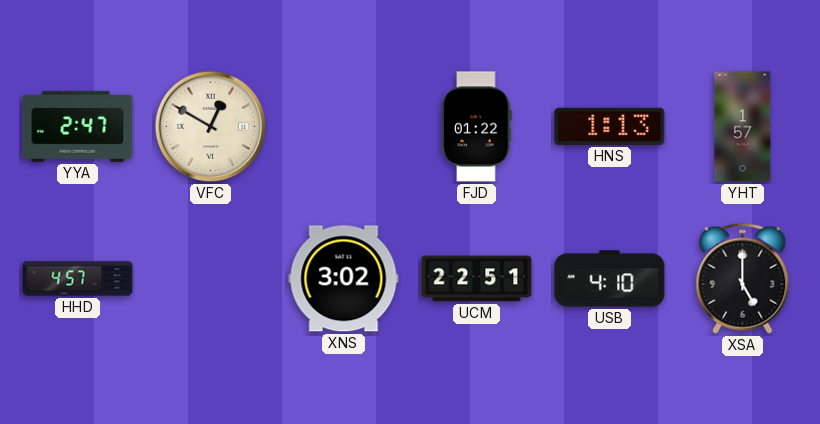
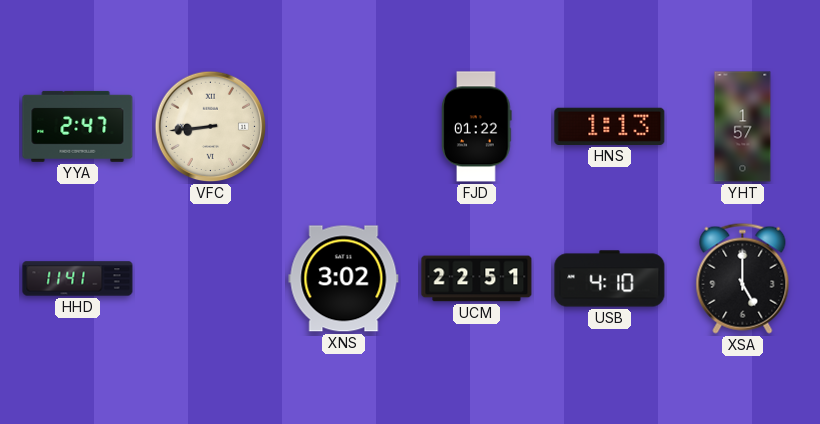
VFC: 12:50 -> 8:44 (211, 127)
HHD: 4:57 -> 11:41 (78, 279)
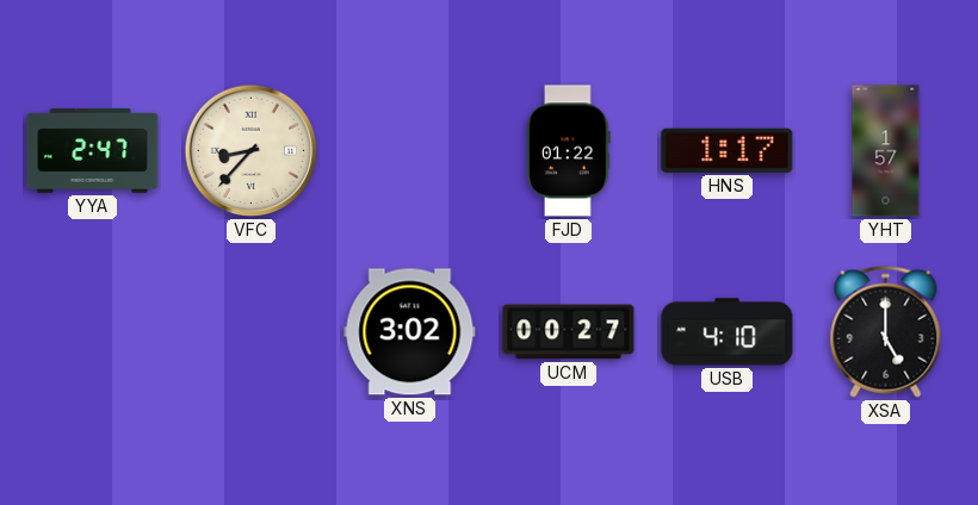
VFC: 8:44 -> 8:37 (252, 151)
HNS: 1:13 -> 1:17 (728, 150)
HHD: 11:41 -> none (78, 279)
UCM: 22:51 -> 00:27 (569, 332)
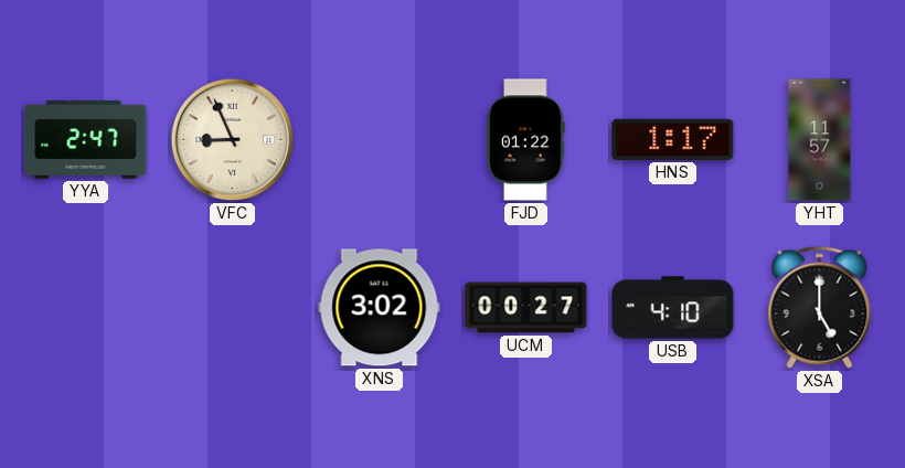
VFC: 8:37 -> 8:56 (233, 140)
YHT: 1:57 -> 11:57 (820, 140)
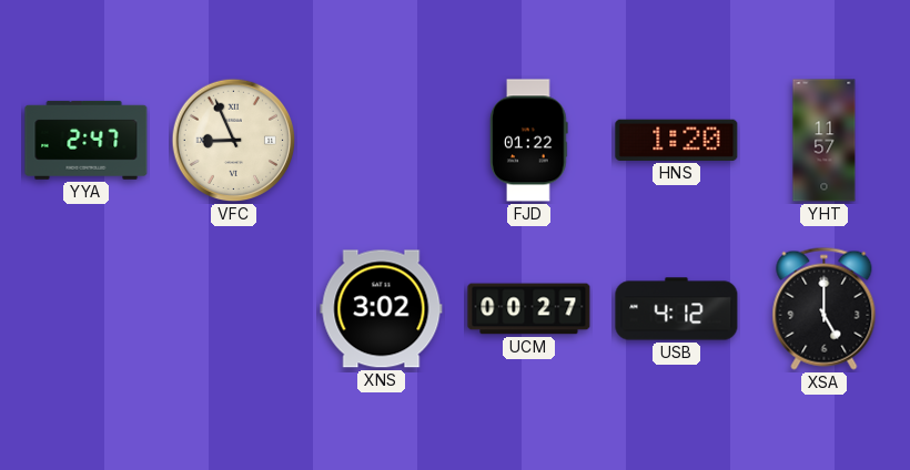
HNS: 1:17 -> 1:20 (677, 140)
USB: 4:10 -> 4:12 (677, 309)
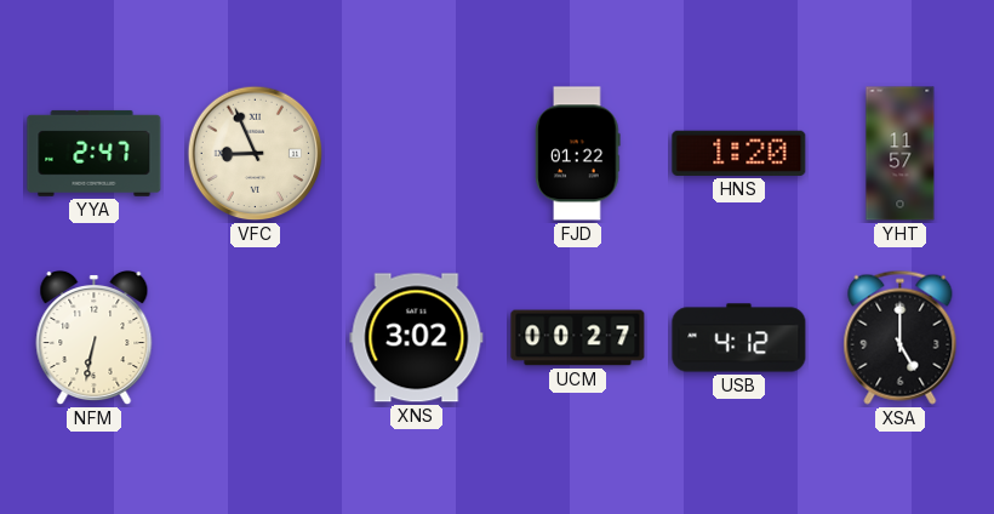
NFM: none -> 6:32 (95, 338)
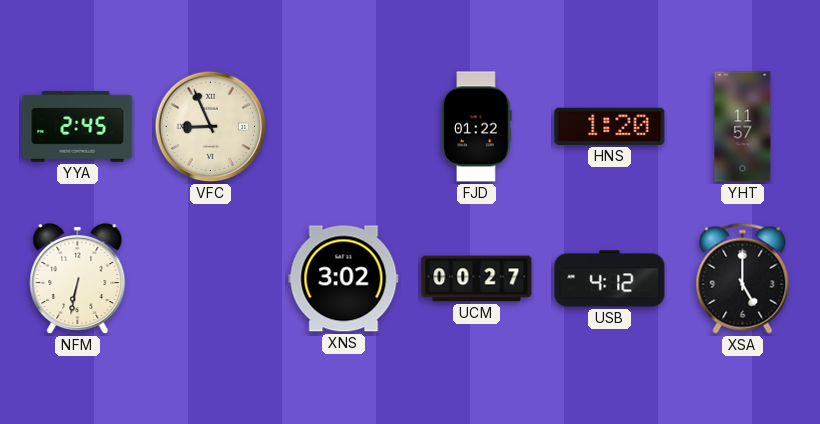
YYA: 2:47 -> 2:45 (78, 126)
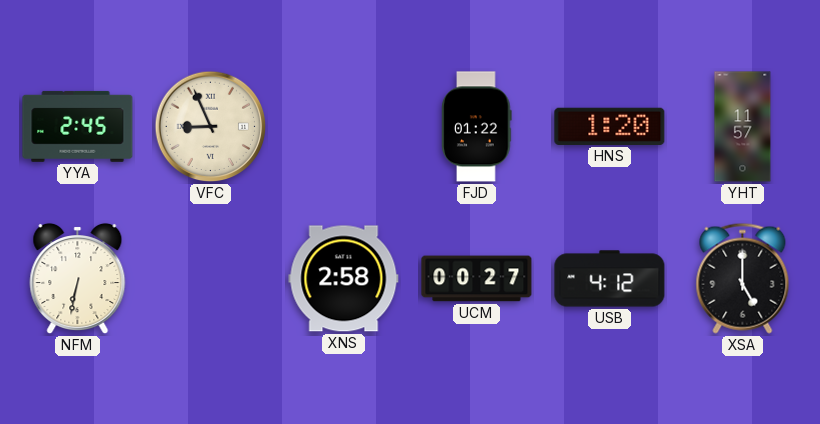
XNS: 3:02 -> 2:58 (344, 279)
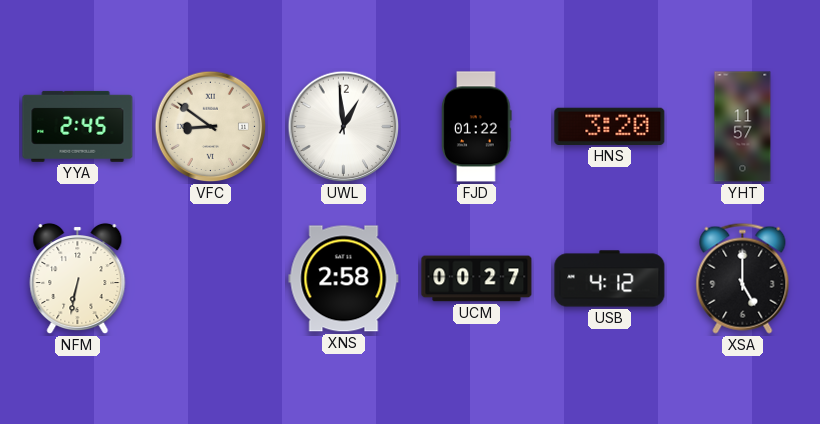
VFC: 8:56 -> 8:51 (211, 127)
UWL: none -> 12:59 (344, 127)
HNS: 1:20 -> 3:20 (610, 126)
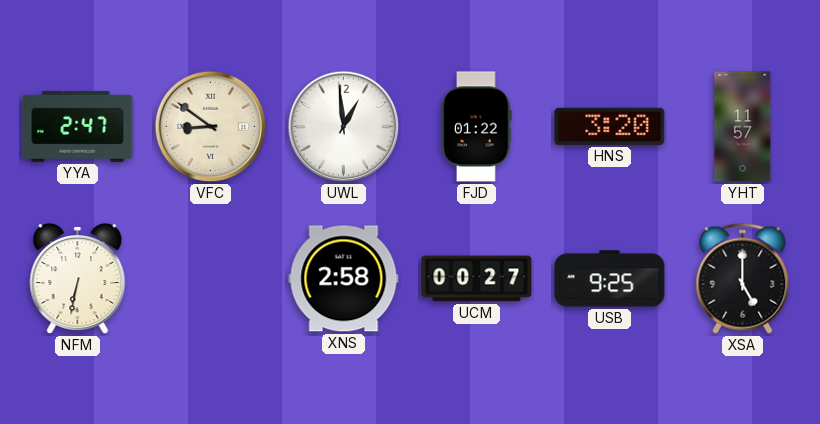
YYA: 2:45 -> 2:47 (78, 126)
USB: 4:12 -> 9:25 (610, 279)
